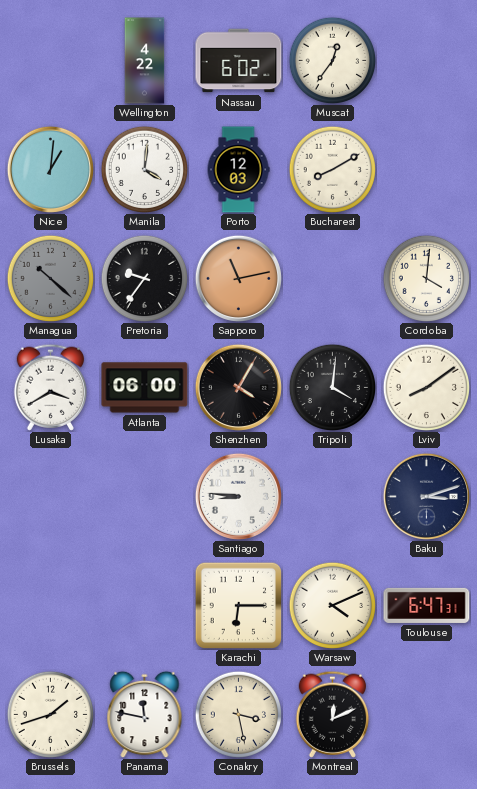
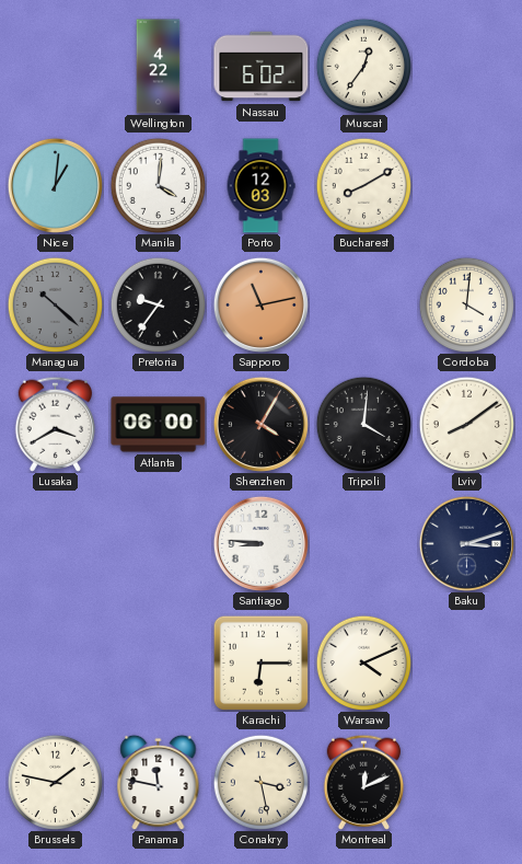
Toulouse: 6:47 -> none (427, 605)
Brussels: 1:42 -> 1:47 (55, 782)
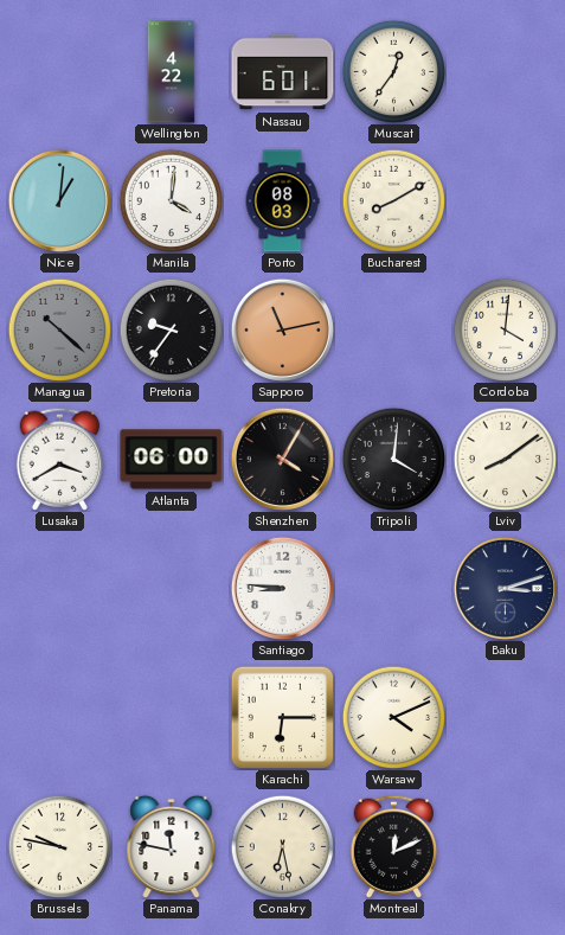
Nassau: 6:02 -> 6:01 (283, 72)
Porto: 12:03 -> 08:03 (282, 201)
Brussels: 1:47 -> 9:47 (59, 846)
Conakry: 3:28 -> 6:28 (282, 846)
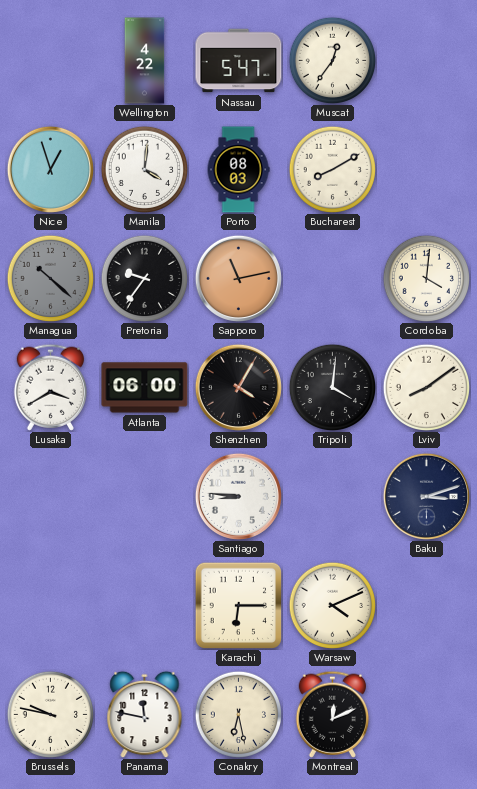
Nassau: 6:01 -> 5:47 (239, 61)
Nice: 1:01 -> 12:57 (50, 169)
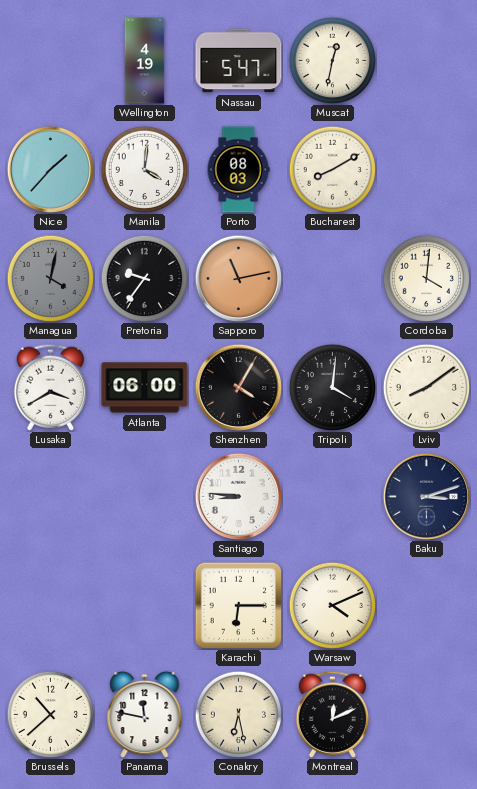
Wellington: 4:22 -> 4:19 (145, 61)
Muscat: 12:36 -> 12:32 (332, 60)
Nice: 12:57 -> 1:37 (50, 169)
Managua: 10:22 -> 4:02 (50, 278)
Brussels: 9:47 -> 10:38 (50, 714)
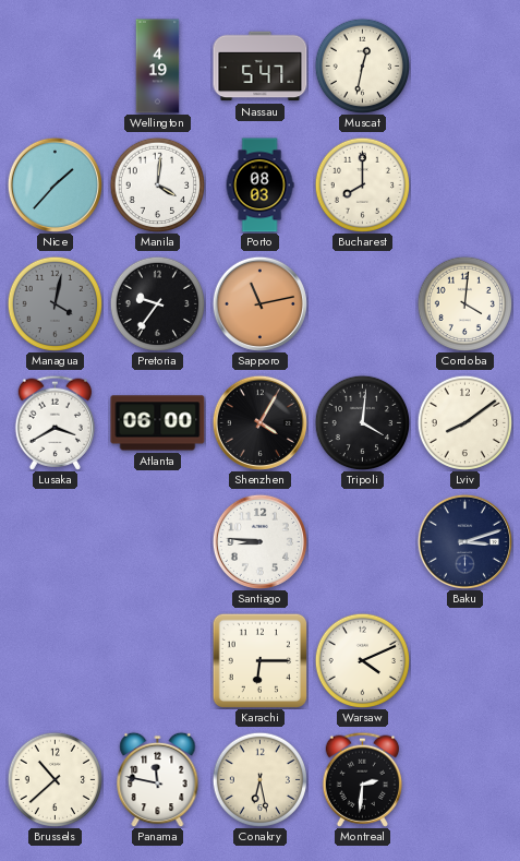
Bucharest: 8:10 -> 8:00 (362, 184)
Montreal: 12:11 -> 2:31 (362, 779)
